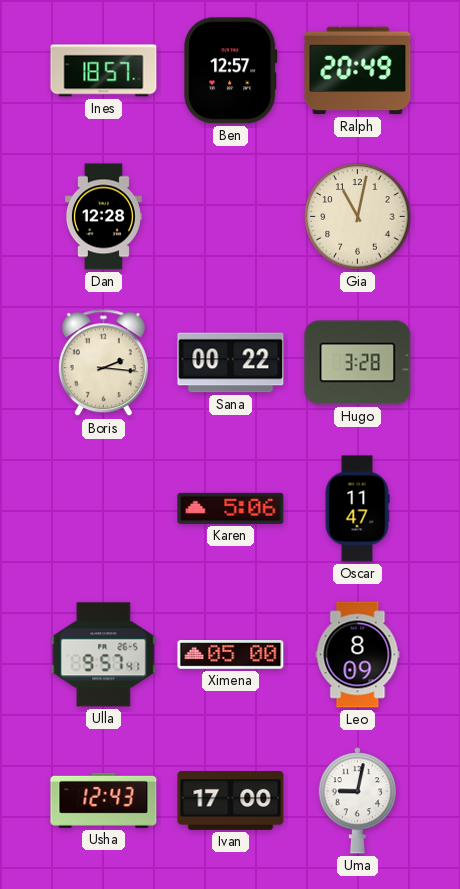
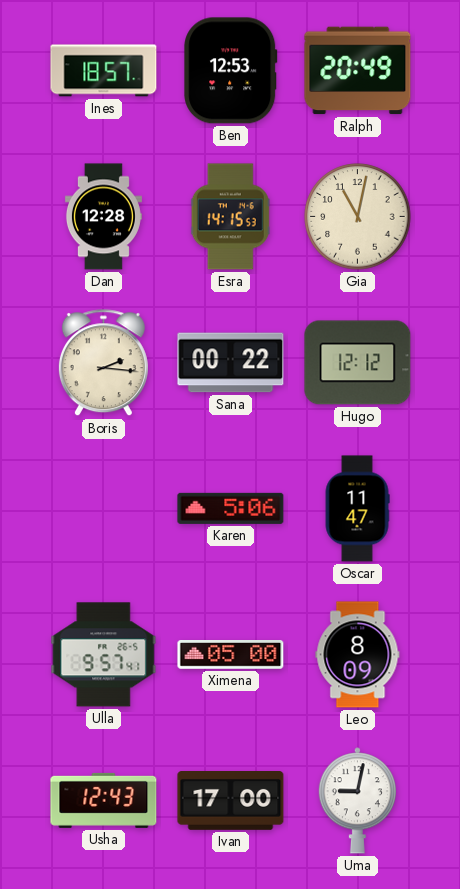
Ben: 12:57 -> 12:53 (231, 71)
Esra: none -> 14:15 (230, 217)
Hugo: 3:28 -> 12:12 (358, 363)
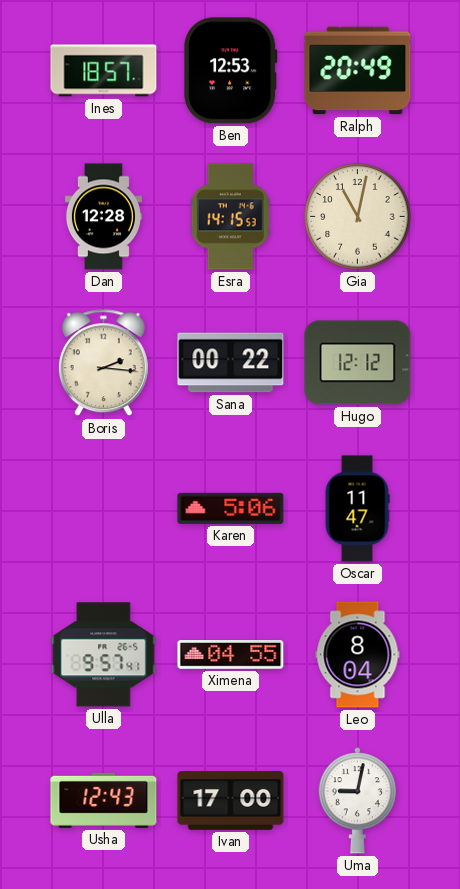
Ximena: 05:00 -> 04:55 (231, 655)
Leo: 8:09 -> 8:04 (358, 655)
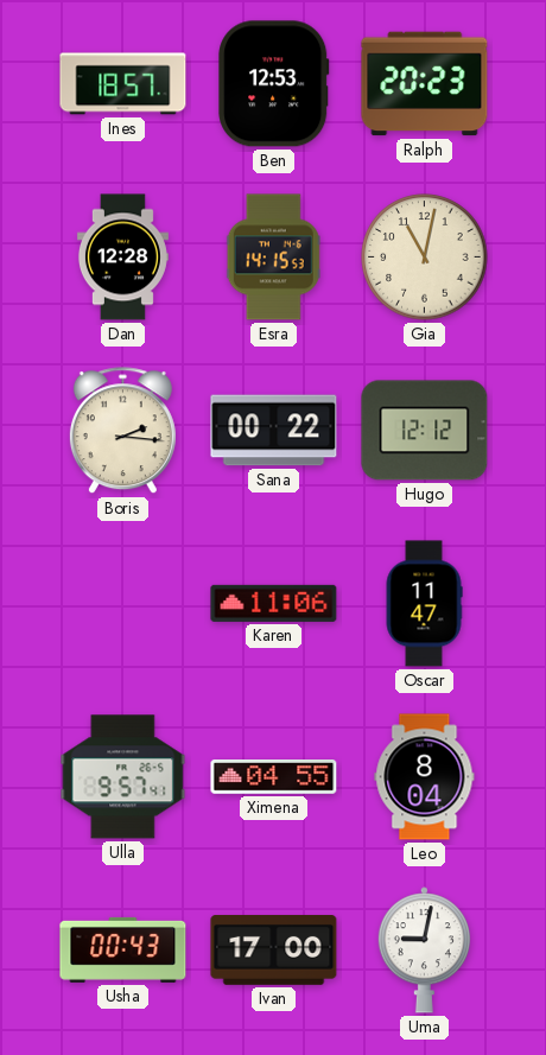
Ralph: 20:49 -> 20:23 (425, 84)
Karen: 5:06 -> 11:06 (274, 603)
Usha: 12:43 -> 00:43 (123, 949)
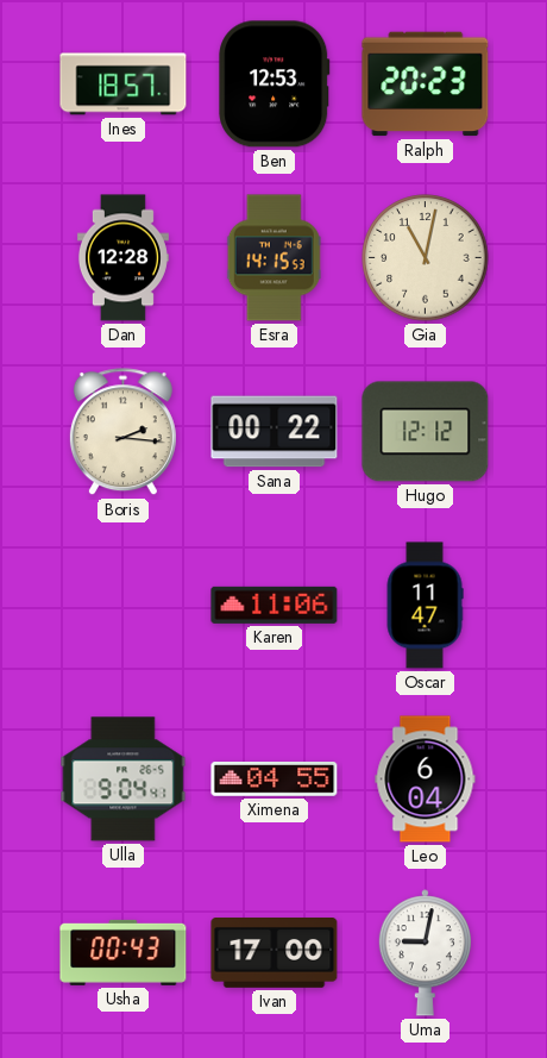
Ulla: 9:57 -> 9:04 (124, 780)
Leo: 8:04 -> 6:04 (426, 780)
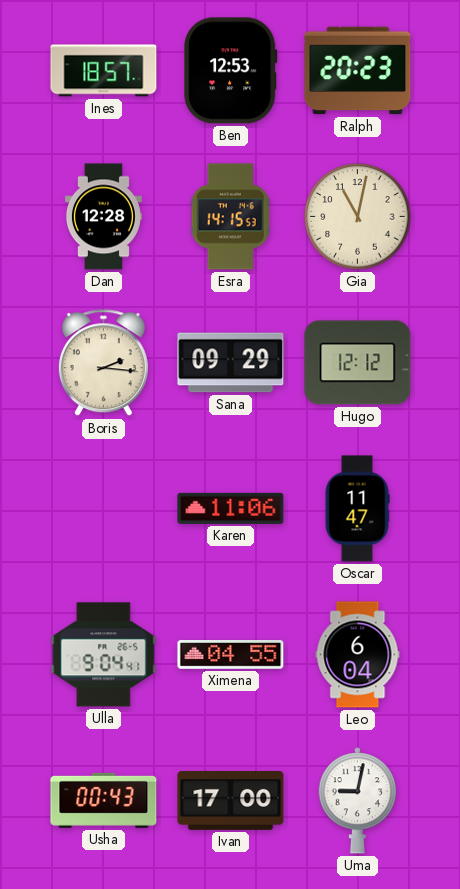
Sana: 00:22 -> 09:29 (231, 363)
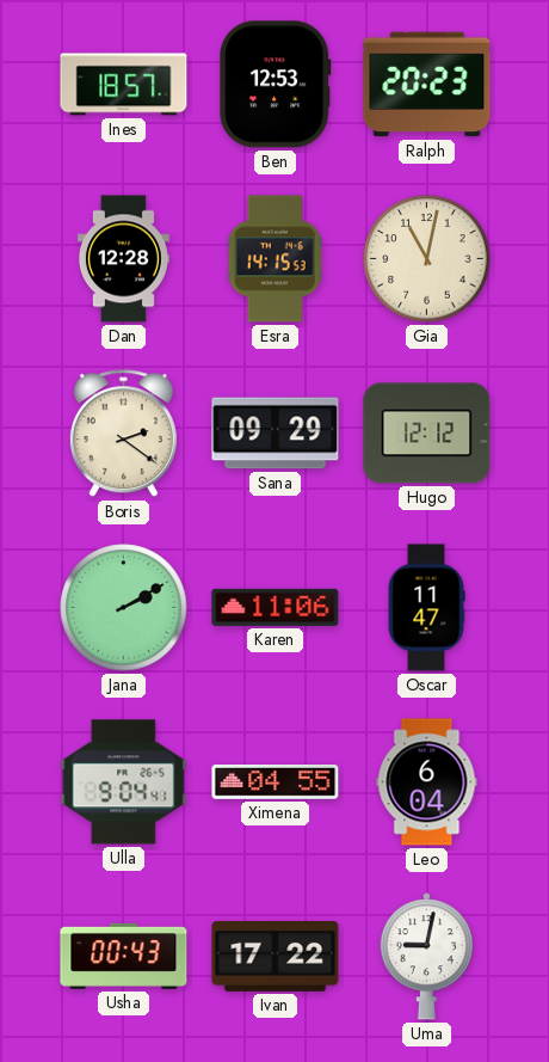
Boris: 2:16 -> 2:21 (123, 434)
Jana: none -> 2:10 (124, 608)
Ivan: 17:00 -> 17:22 (276, 957)
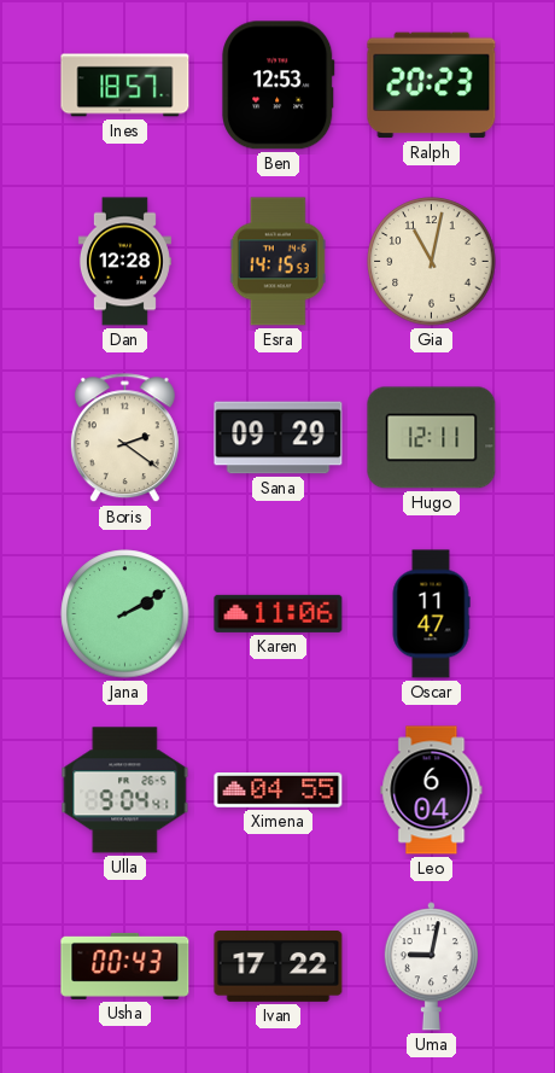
Hugo: 12:12 -> 12:11 (432, 438)
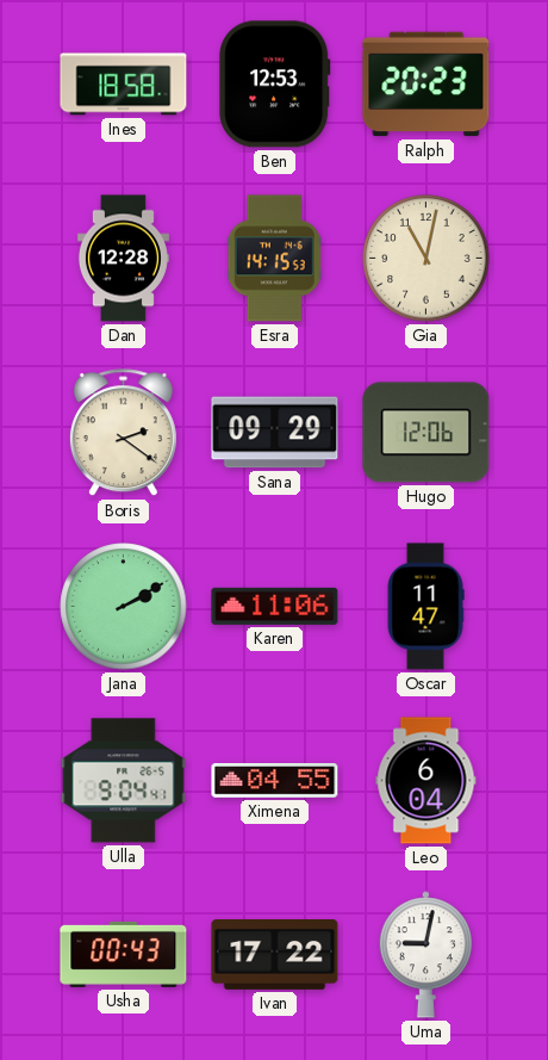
Ines: 18:57 -> 18:58 (124, 85)
Hugo: 12:11 -> 12:06 (426, 433)
